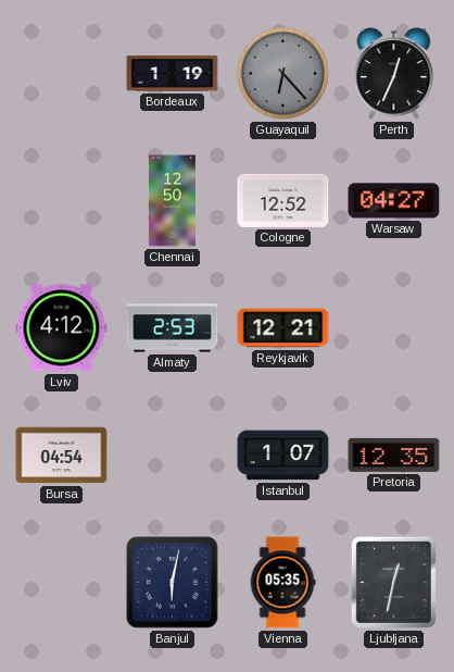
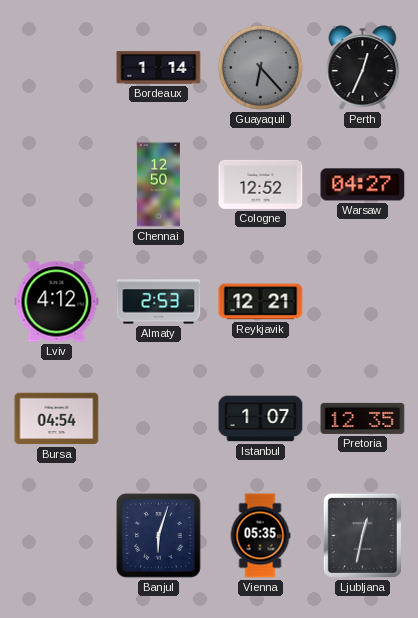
Bordeaux: 1:19 -> 1:14 (159, 68)
Banjul: 6:02 -> 6:03 (159, 536)
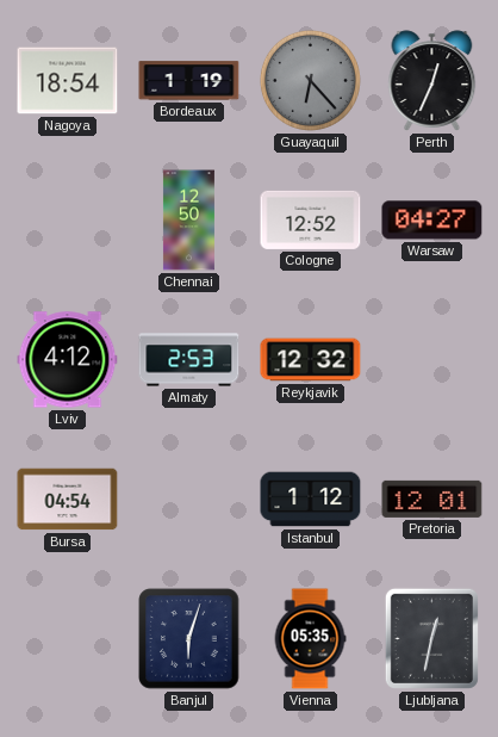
Nagoya: none -> 18:54 (68, 81)
Bordeaux: 1:14 -> 1:19 (189, 81)
Reykjavik: 12:21 -> 12:32 (311, 360)
Istanbul: 1:07 -> 1:12 (311, 500)
Pretoria: 12:35 -> 12:01 (432, 498)
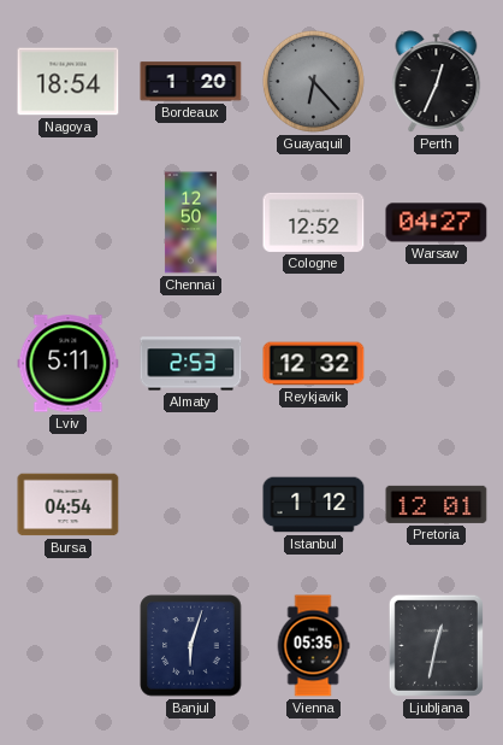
Bordeaux: 1:19 -> 1:20 (191, 82)
Lviv: 4:12 -> 5:11 (69, 364)
